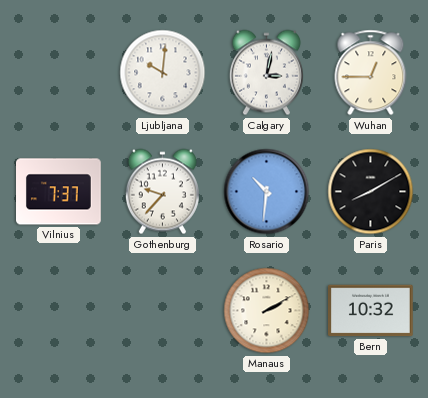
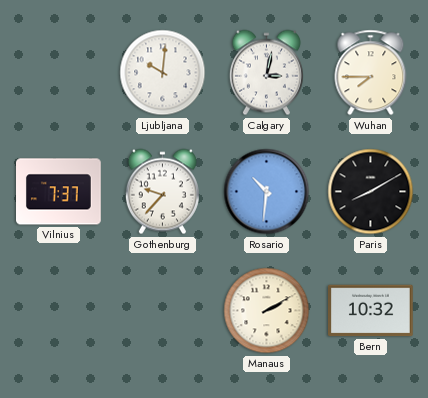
Wuhan: 12:45 -> 7:45 (371, 73)
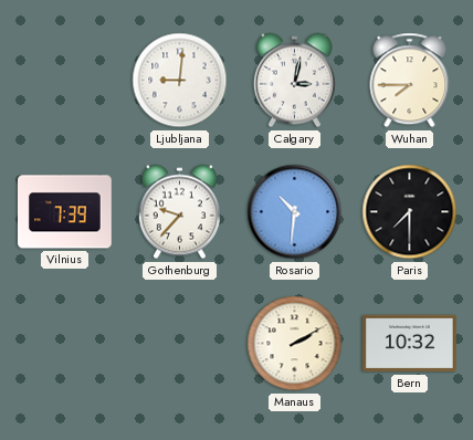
Ljubljana: 10:01 -> 9:01 (180, 81)
Vilnius: 7:37 -> 7:39 (65, 212)
Paris: 8:10 -> 7:30 (410, 212)
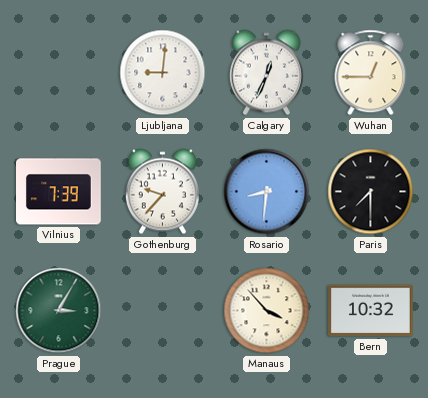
Calgary: 3:02 -> 12:34 (266, 73)
Wuhan: 7:45 -> 12:45 (371, 73)
Rosario: 10:31 -> 8:31 (267, 192)
Prague: none -> 3:05 (59, 311)
Manaus: 2:10 -> 3:53 (267, 311)
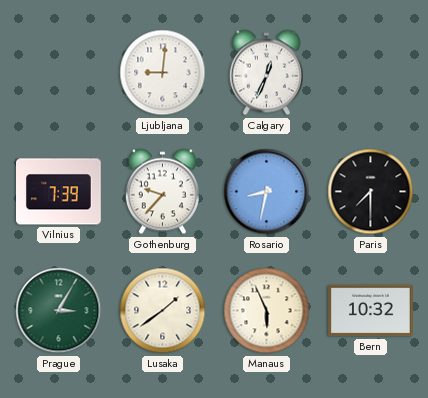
Wuhan: 12:45 -> none (371, 73)
Rosario: 8:31 -> 8:32 (267, 192)
Lusaka: none -> 1:39 (163, 311)
Manaus: 3:53 -> 5:56 (267, 311)
